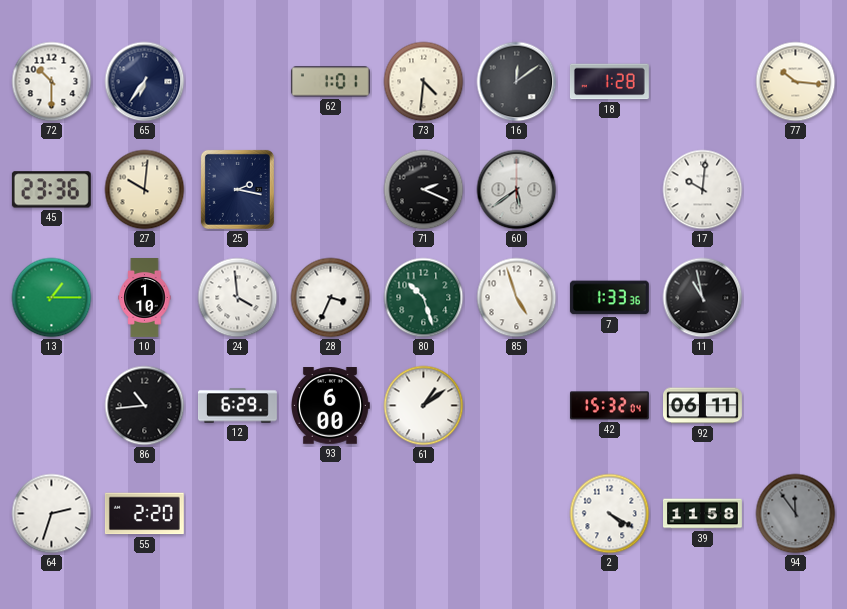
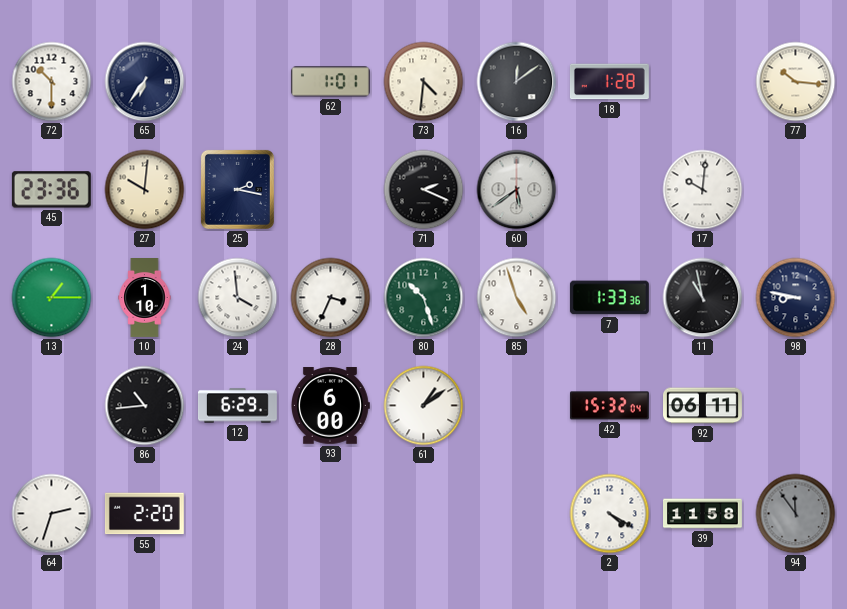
98: none -> 8:47 (796, 298)
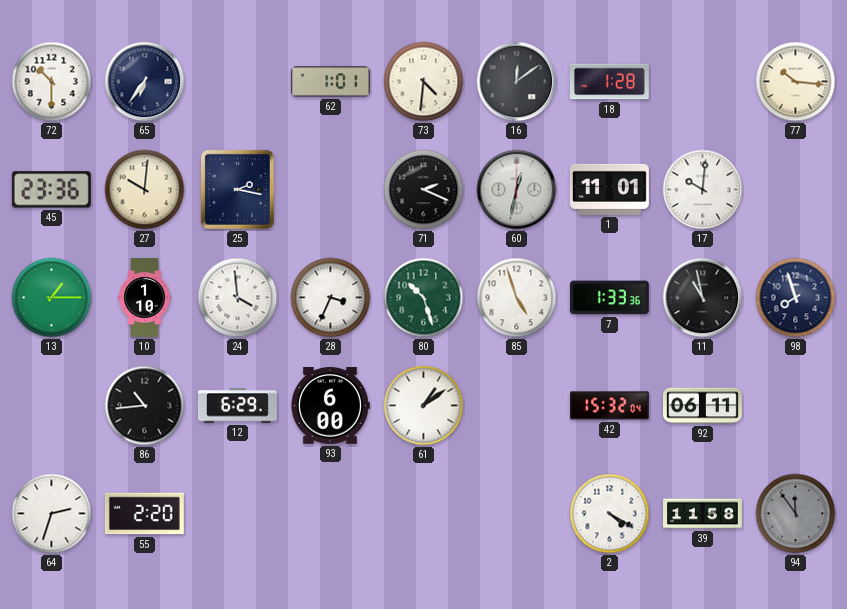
60: 5:39 -> 12:32 (517, 190)
1: none -> 11:01 (609, 189)
98: 8:47 -> 7:57 (796, 298)
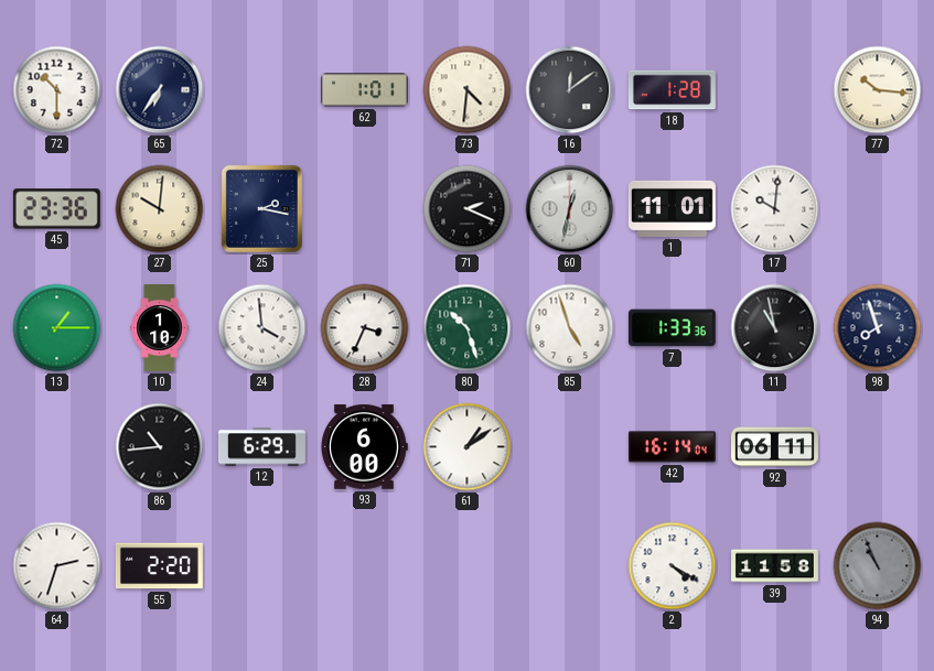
42: 15:32 -> 16:14 (672, 447)
94: 11:54 -> 10:56 (878, 566)
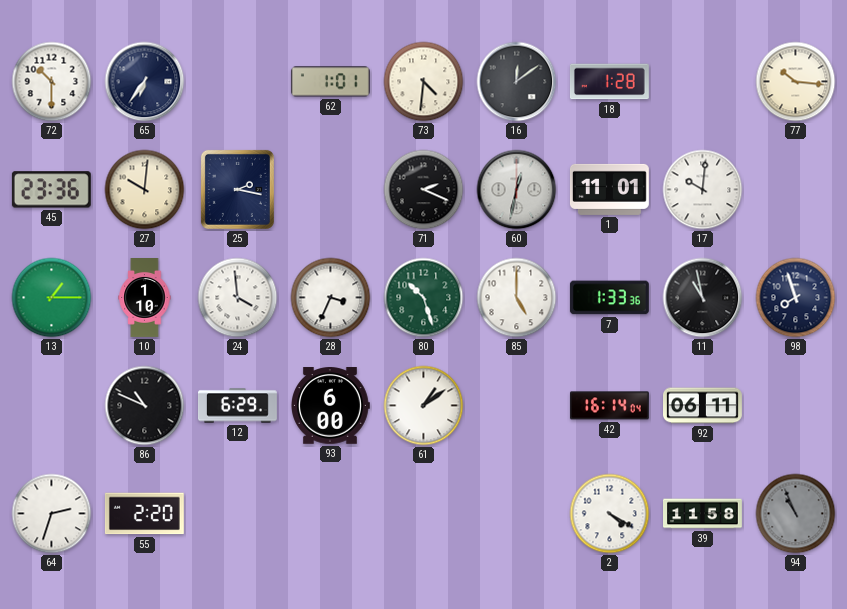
85: 4:57 -> 5:00 (517, 298)
86: 10:44 -> 10:49 (145, 406)
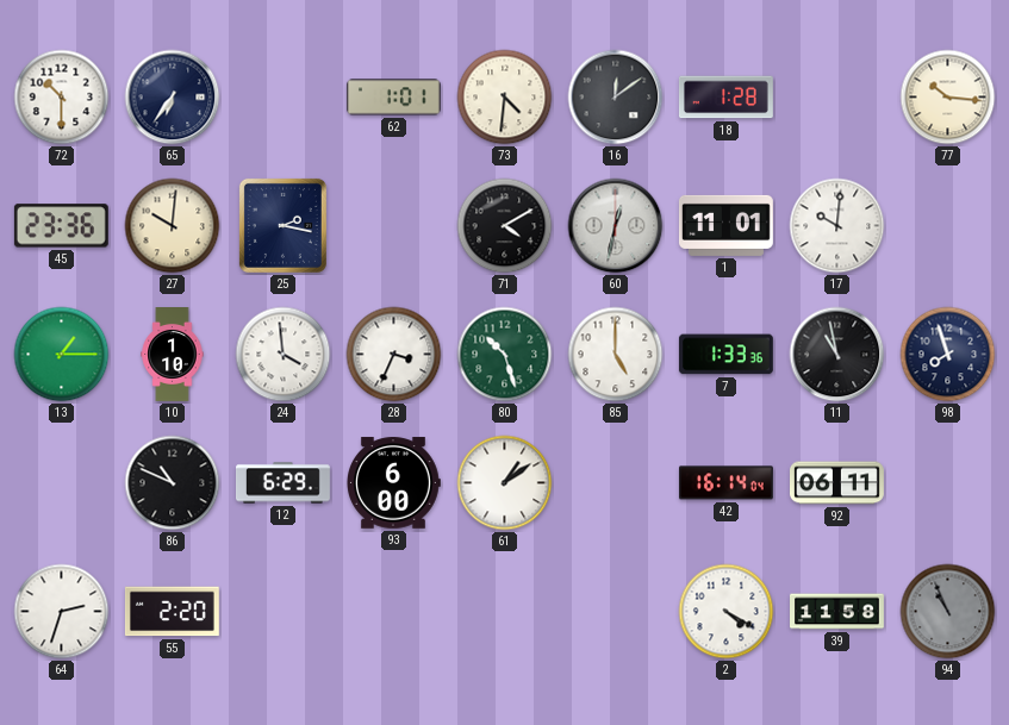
71: 2:19 -> 4:10 (505, 226)
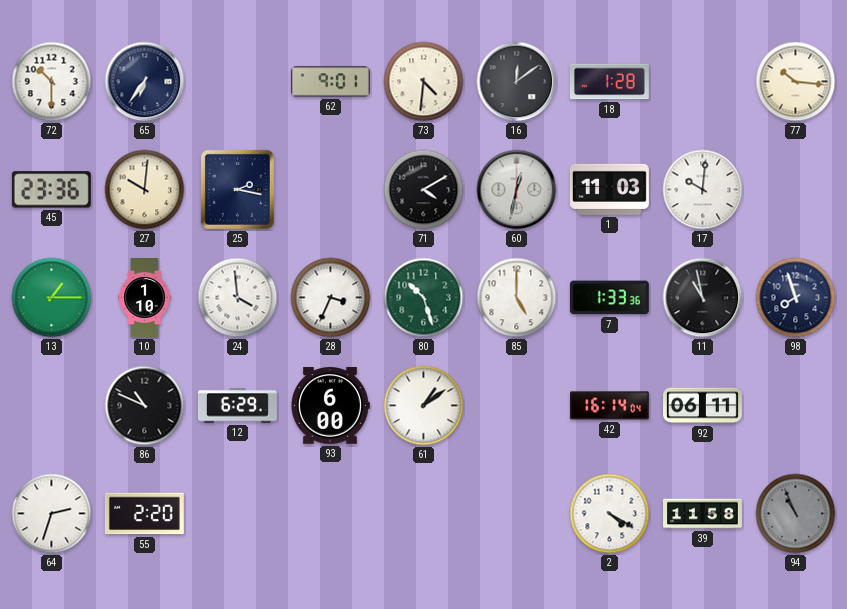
62: 1:01 -> 9:01 (330, 82)
1: 11:01 -> 11:03 (609, 189)
